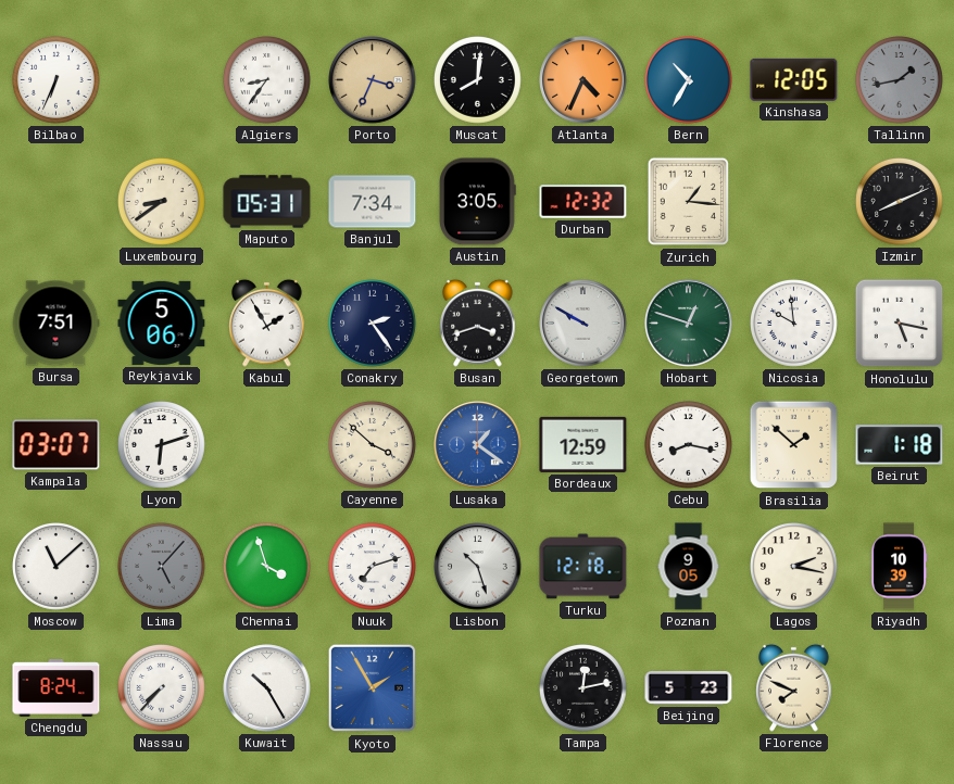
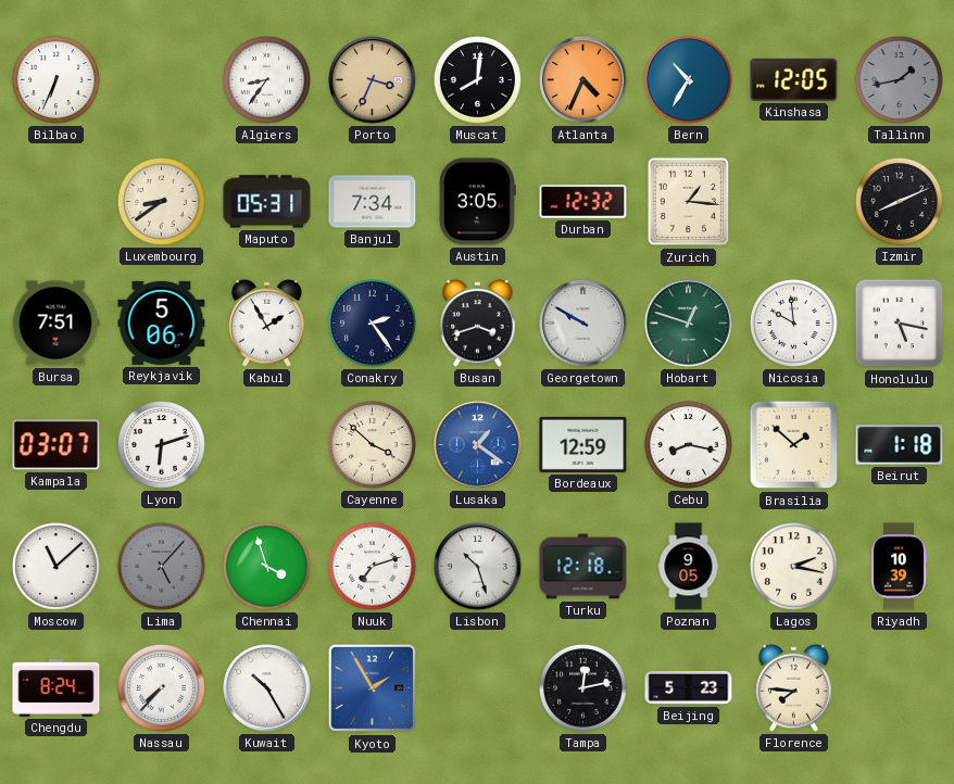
Florence: 7:49 -> 7:46 (794, 687)
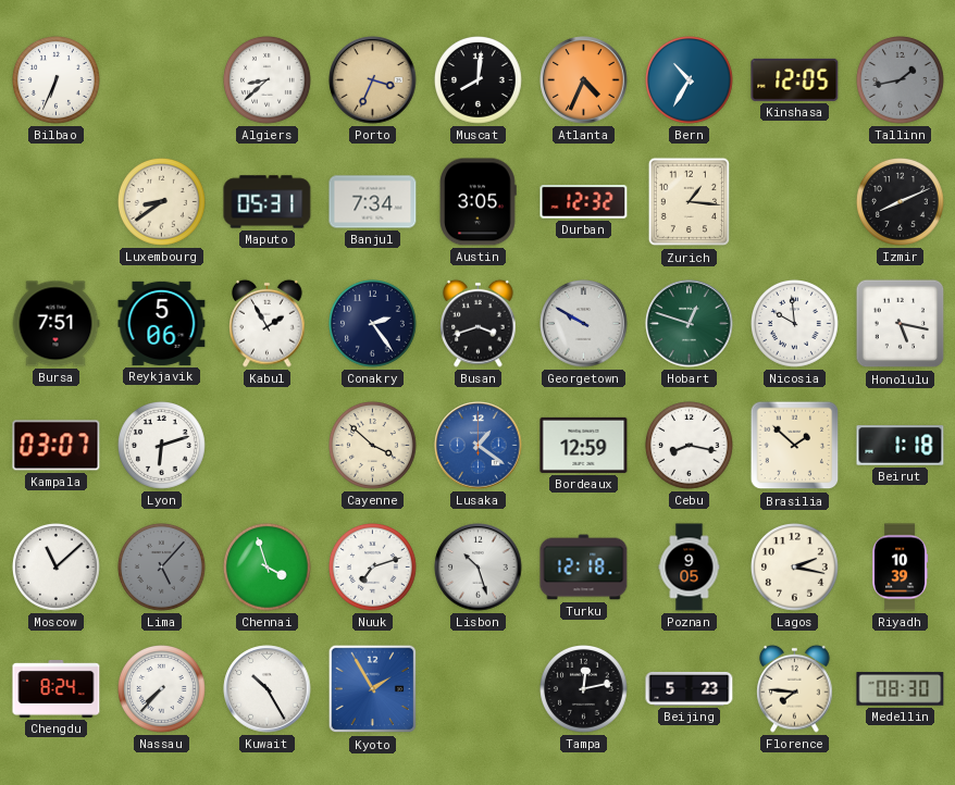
Algiers: 8:36 -> 8:38 (268, 80)
Medellin: none -> 08:30 (901, 689)
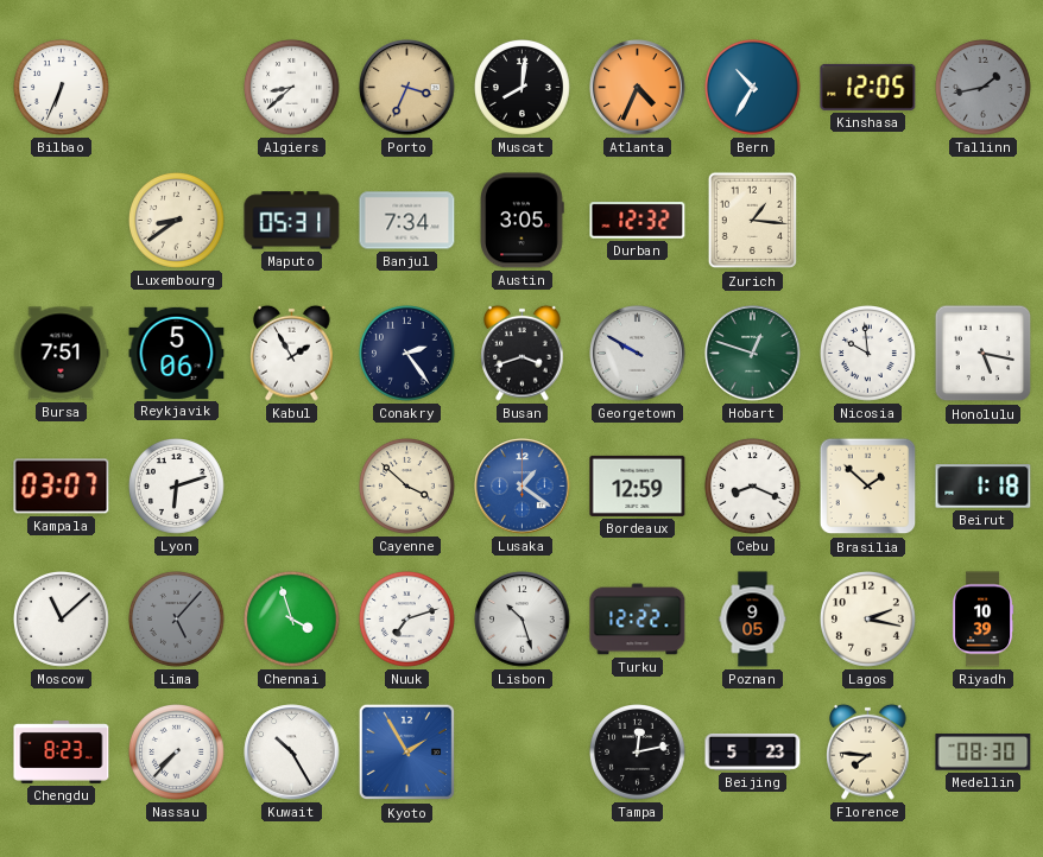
Izmir: 8:11 -> none (901, 202)
Cebu: 8:17 -> 8:19 (753, 487)
Turku: 12:18 -> 12:22 (638, 620)
Chengdu: 8:24 -> 8:23 (62, 753)
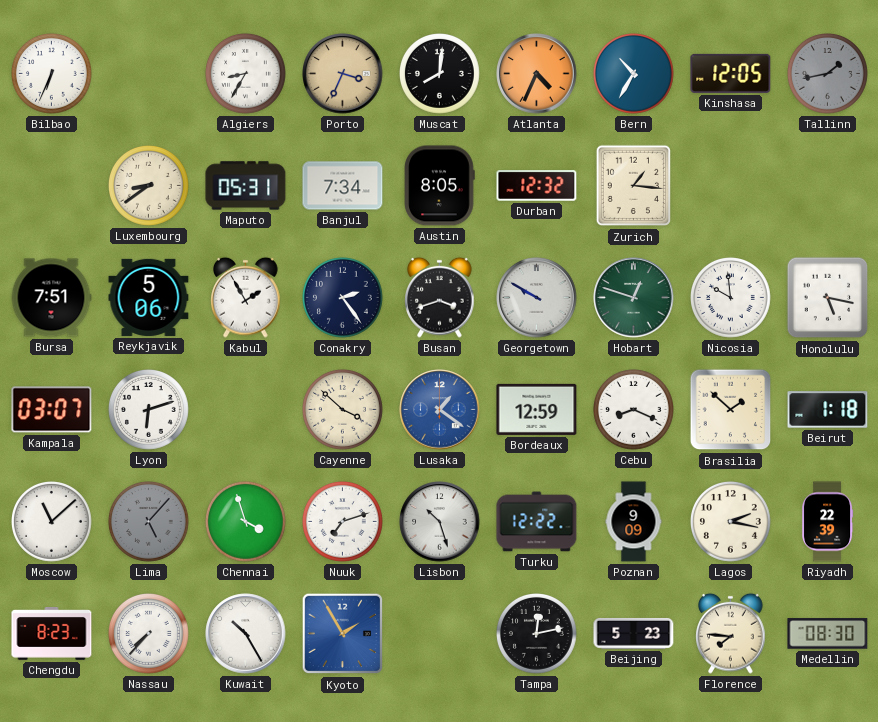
Algiers: 8:38 -> 8:35 (246, 74)
Austin: 3:05 -> 8:05 (439, 186)
Poznan: 9:05 -> 9:09 (634, 522)
Riyadh: 10:39 -> 22:39 (827, 522)
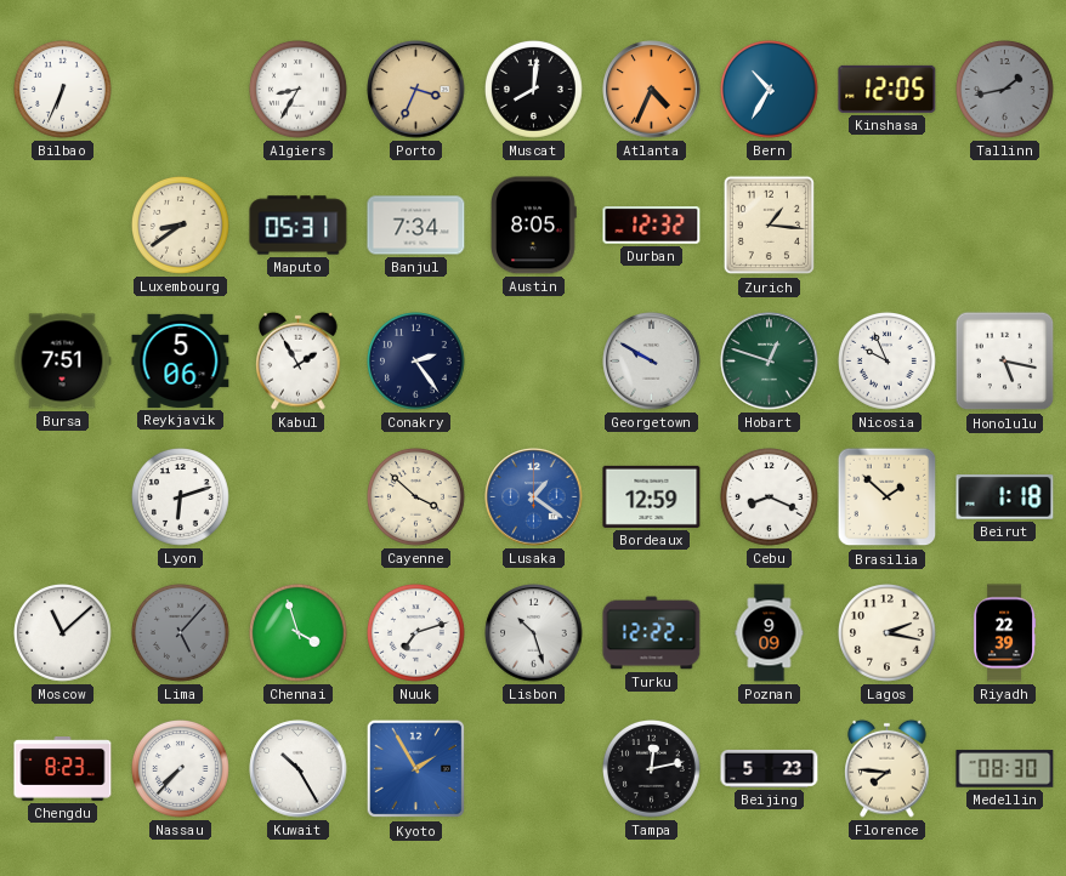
Busan: 3:42 -> none (440, 297)
Nicosia: 9:59 -> 9:56 (888, 362)
Kampala: 03:07 -> none (52, 410)
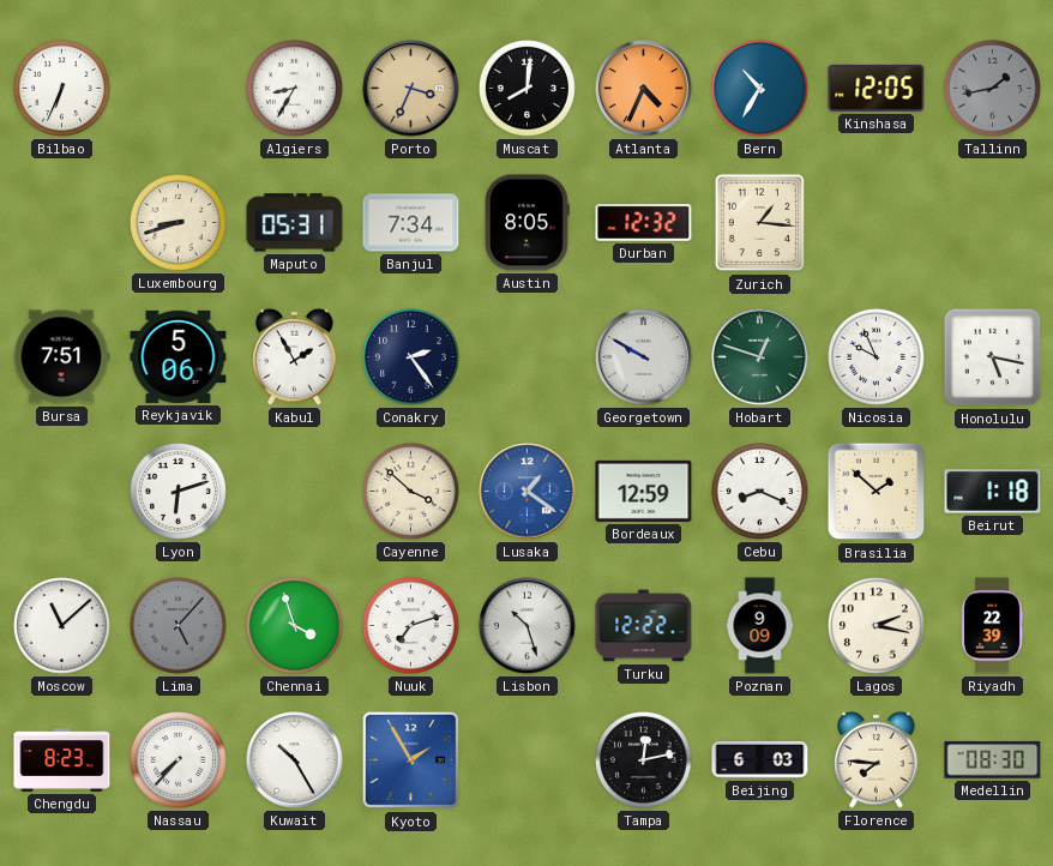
Luxembourg: 8:39 -> 8:42 (179, 223)
Beijing: 5:23 -> 6:03 (760, 760)
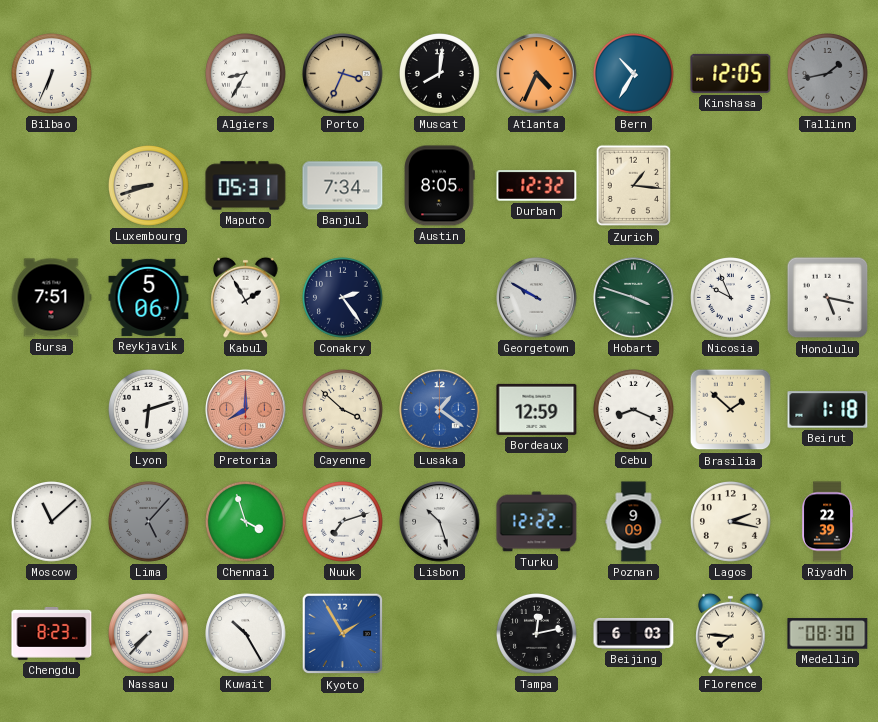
Hobart: 12:48 -> 3:48 (634, 298)
Pretoria: none -> 8:00 (246, 410)
